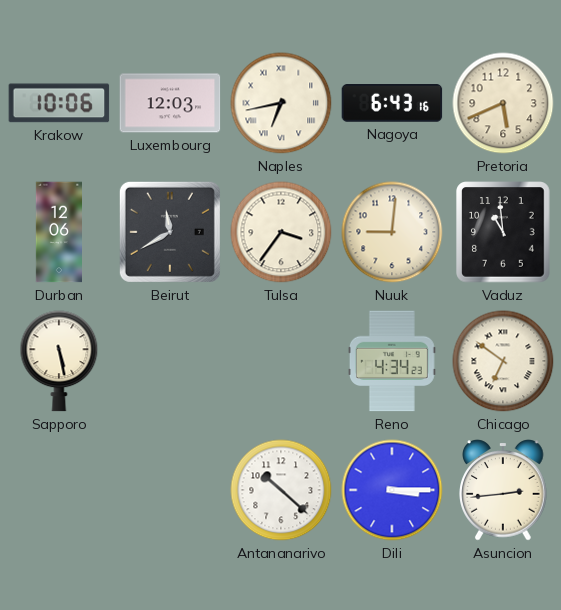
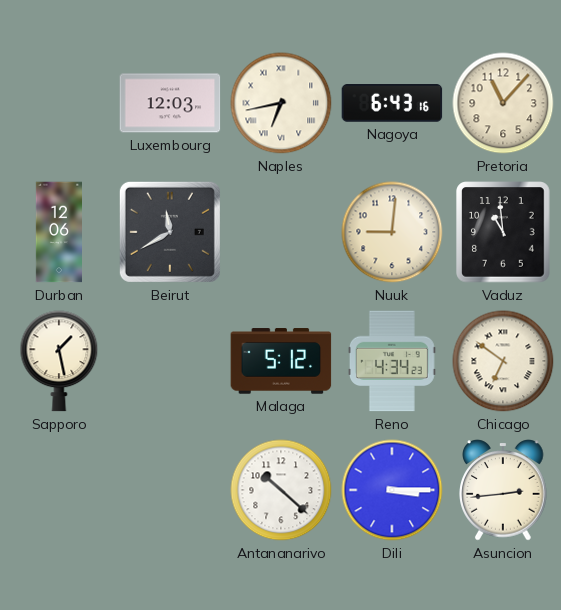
Krakow: 10:06 -> none (59, 103)
Pretoria: 5:41 -> 11:07 (503, 103)
Tulsa: 3:36 -> none (281, 232)
Sapporo: 5:28 -> 1:28 (59, 361)
Malaga: none -> 5:12 (281, 361)
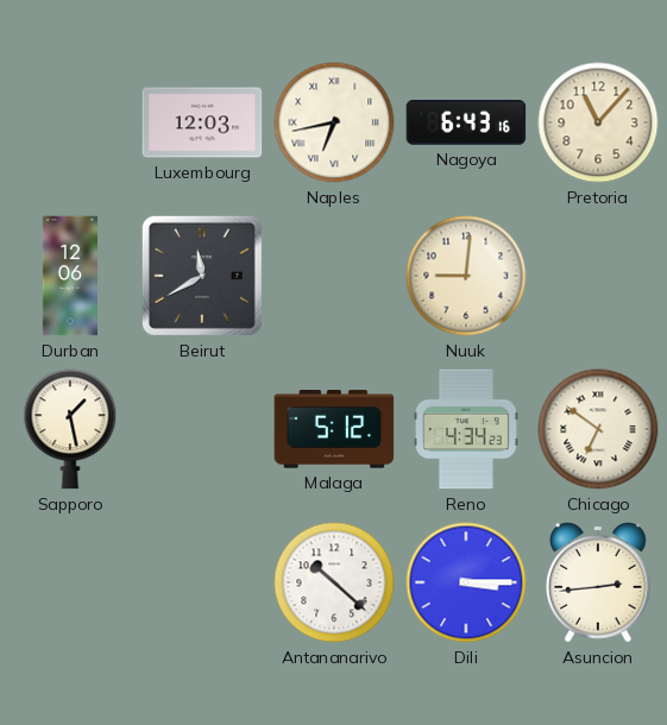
Vaduz: 10:59 -> none (503, 232)
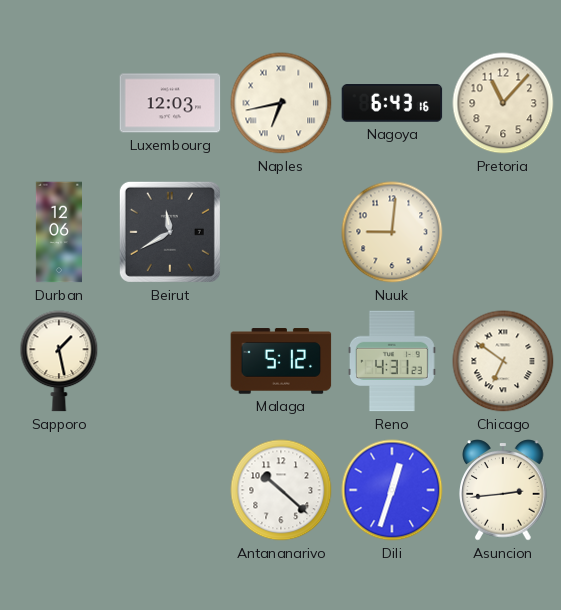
Reno: 4:34 -> 4:31 (392, 361)
Dili: 3:15 -> 12:33 (392, 490)
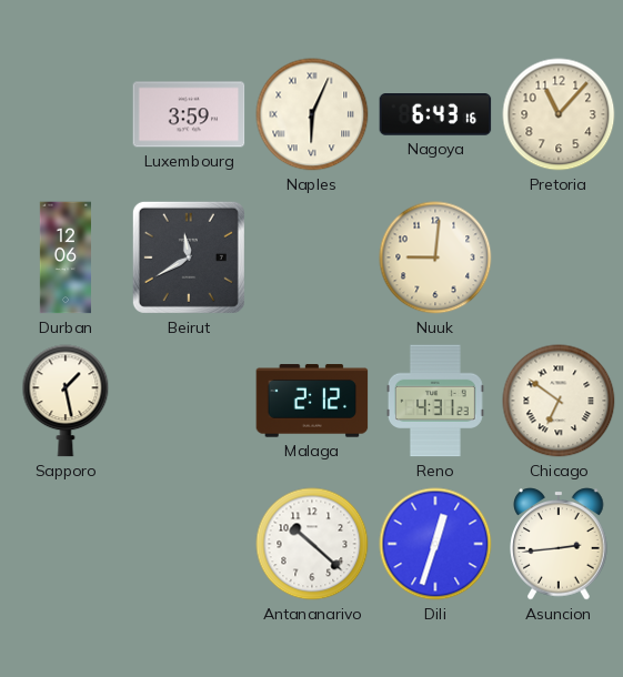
Luxembourg: 12:03 -> 3:59 (189, 114)
Naples: 6:43 -> 6:04 (312, 114)
Malaga: 5:12 -> 2:12 (312, 401)
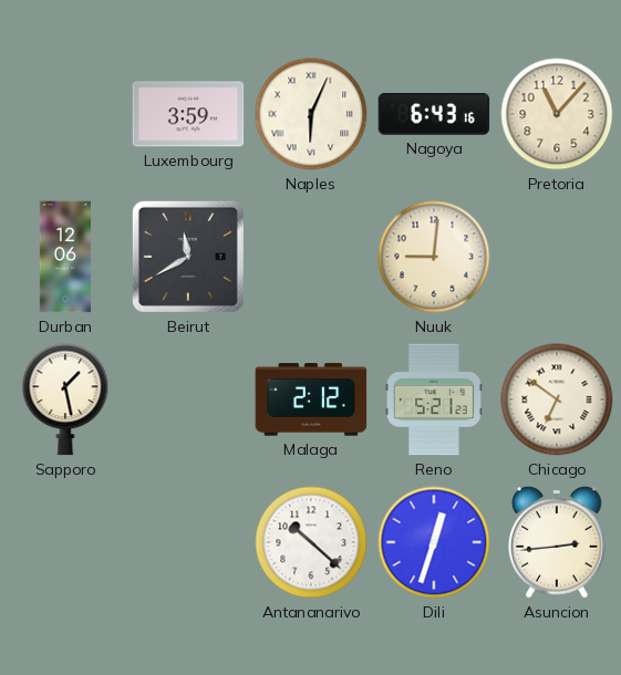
Reno: 4:31 -> 5:21 (434, 399)
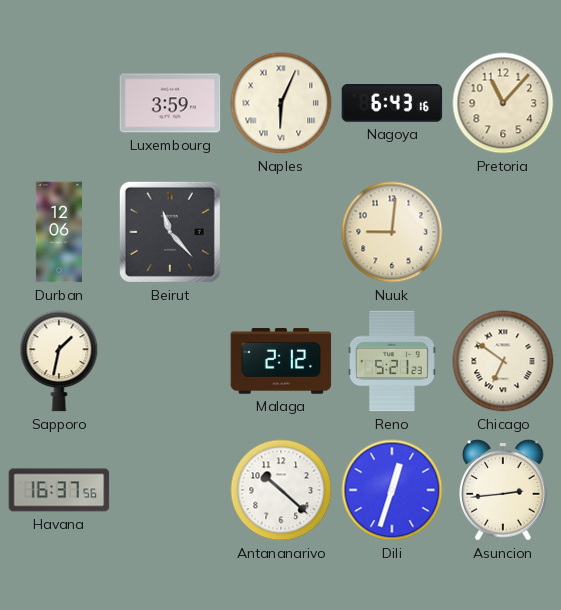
Beirut: 11:40 -> 11:23 (170, 232)
Sapporo: 1:28 -> 1:32 (59, 361)
Havana: none -> 16:37 (59, 490)
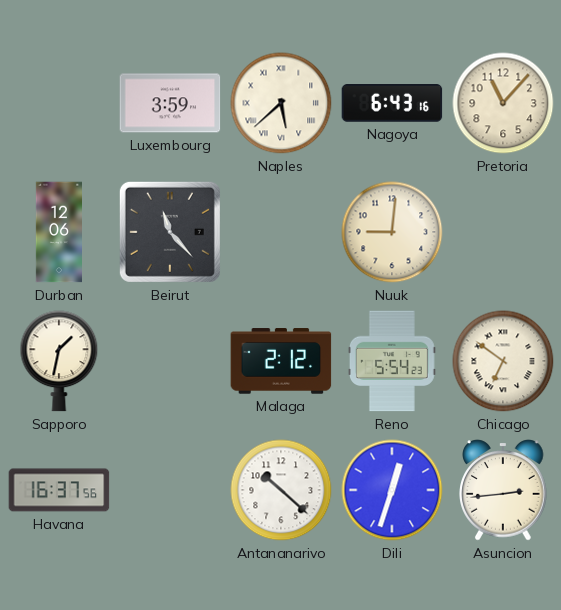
Naples: 6:04 -> 5:38 (281, 103)
Reno: 5:21 -> 5:54 (392, 361)
